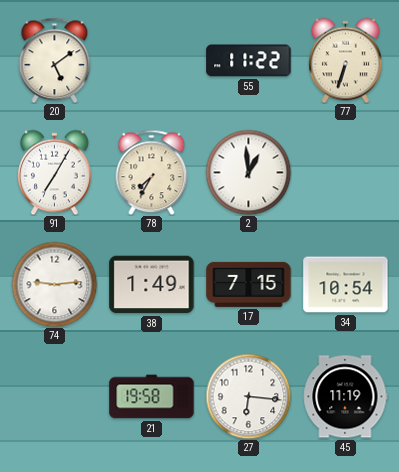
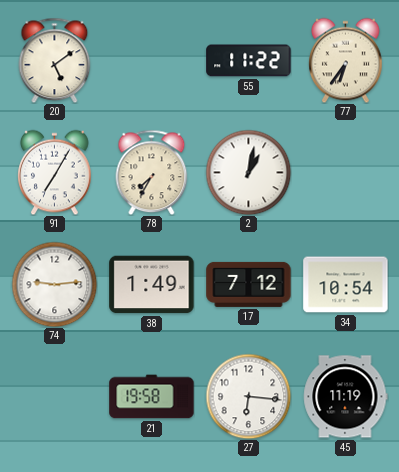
77: 6:33 -> 6:36 (346, 60)
2: 12:59 -> 1:02 (248, 172)
17: 7:15 -> 7:12 (249, 284)
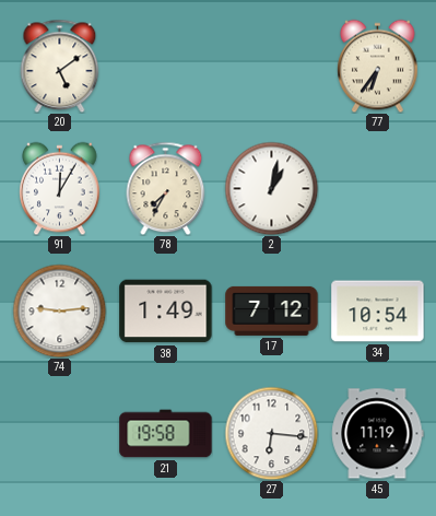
55: 11:22 -> none (249, 61)
91: 7:05 -> 12:05 (60, 188)
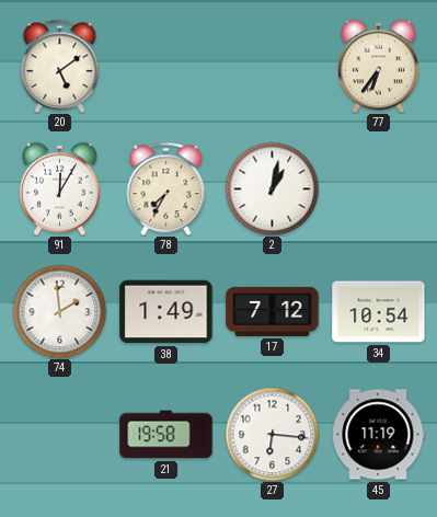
74: 9:14 -> 1:59 (59, 311)
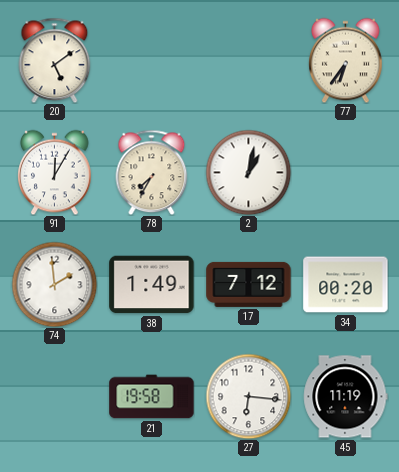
34: 10:54 -> 00:20 (346, 285)
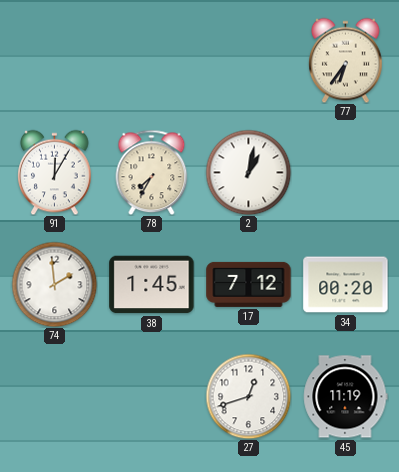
20: 5:09 -> none (55, 60)
38: 1:49 -> 1:45 (152, 285)
21: 19:58 -> none (152, 397)
27: 6:16 -> 12:42 (248, 396)
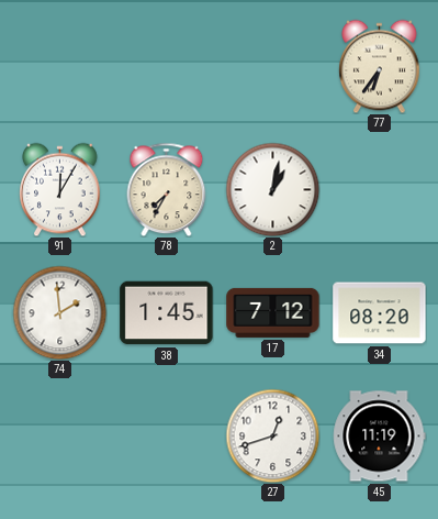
34: 00:20 -> 08:20 (380, 313)
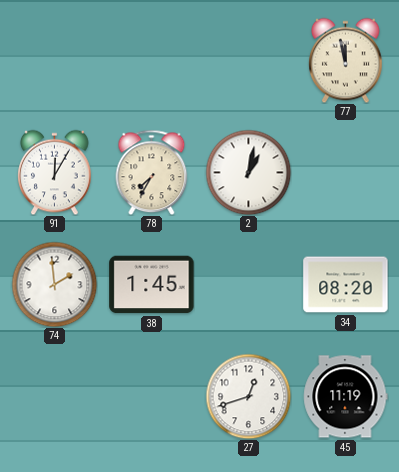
77: 6:36 -> 11:58 (346, 60)
17: 7:12 -> none (273, 312)
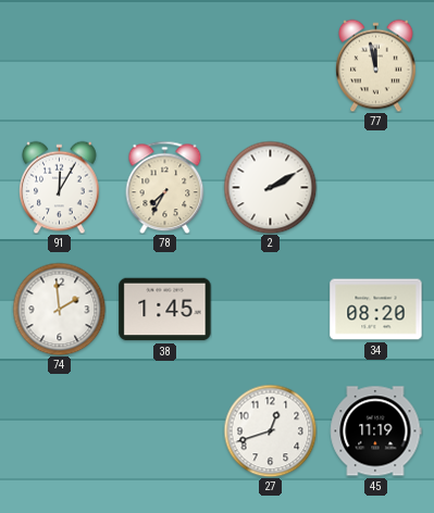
2: 1:02 -> 2:10 (270, 187)
